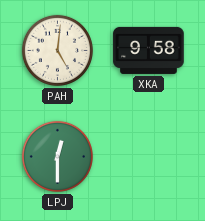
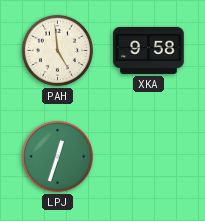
PAH: 5:01 -> 4:59 (57, 50)
LPJ: 12:30 -> 12:33 (57, 156)
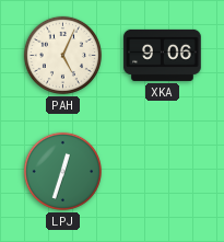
PAH: 4:59 -> 5:04 (62, 55)
XKA: 9:58 -> 9:06 (163, 55)
